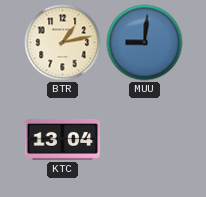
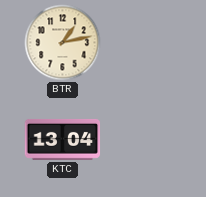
MUU: 9:01 -> none (145, 43)
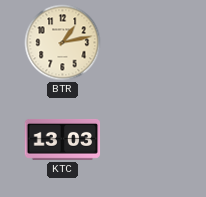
KTC: 13:04 -> 13:03 (63, 139)
